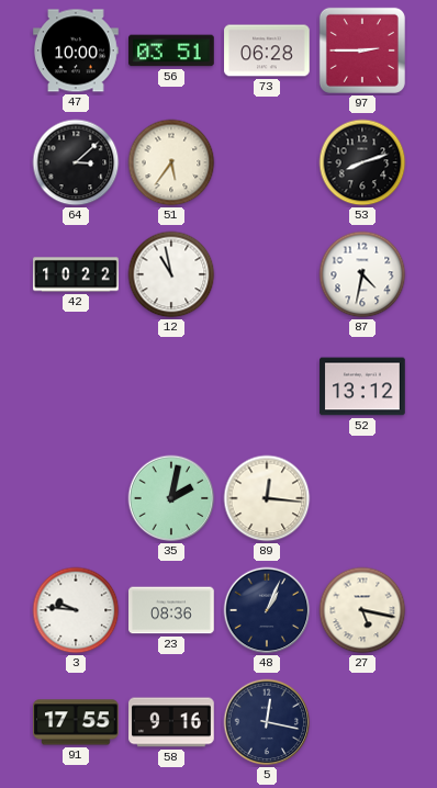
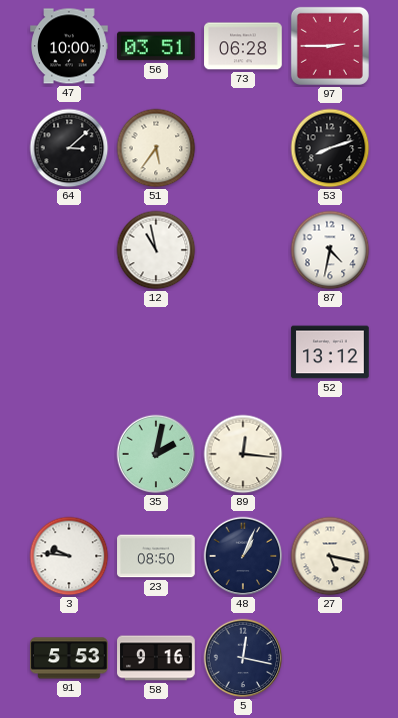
42: 10:22 -> none (76, 274)
23: 08:36 -> 08:50 (156, 556)
91: 17:55 -> 5:53 (69, 658)
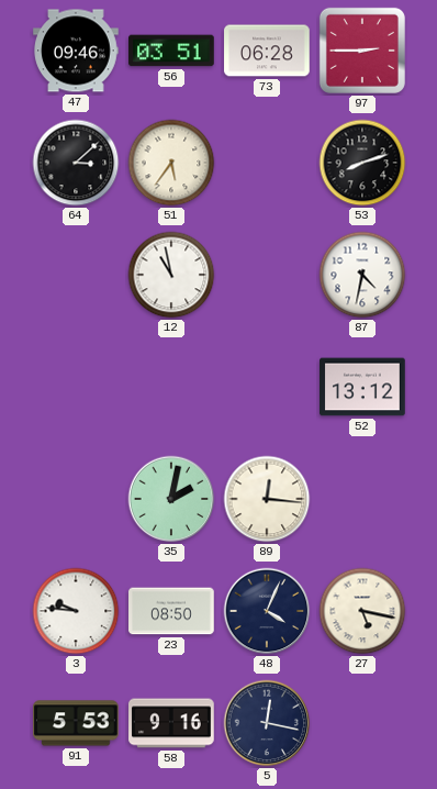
47: 10:00 -> 09:46 (76, 51)
48: 1:04 -> 4:04 (267, 611)
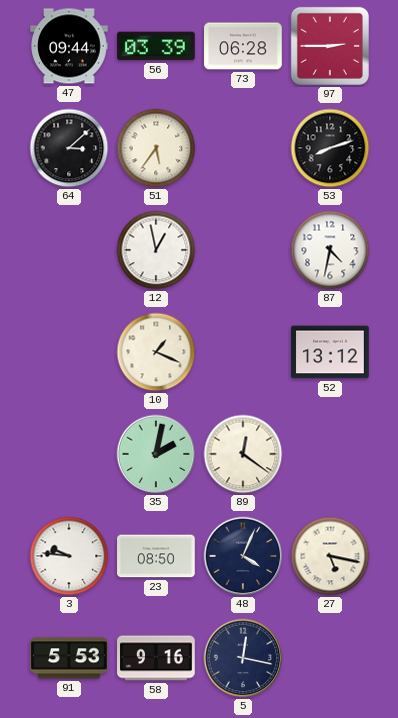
47: 09:46 -> 09:44 (69, 46)
56: 03:51 -> 03:39 (156, 46)
12: 10:58 -> 12:58 (156, 250)
10: none -> 1:19 (156, 352)
89: 12:16 -> 12:21 (243, 454)
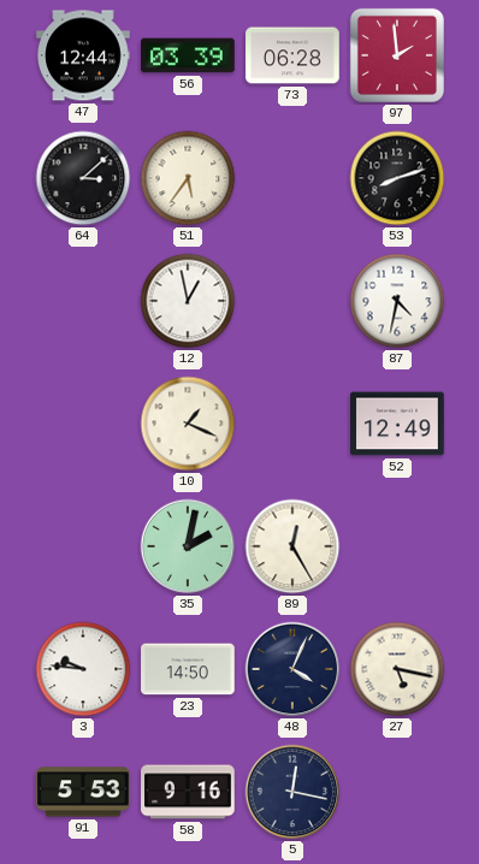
47: 09:44 -> 12:44 (83, 55)
97: 2:45 -> 1:59 (397, 55)
52: 13:12 -> 12:49 (397, 424)
89: 12:21 -> 12:25 (292, 546)
23: 08:50 -> 14:50 (188, 669)
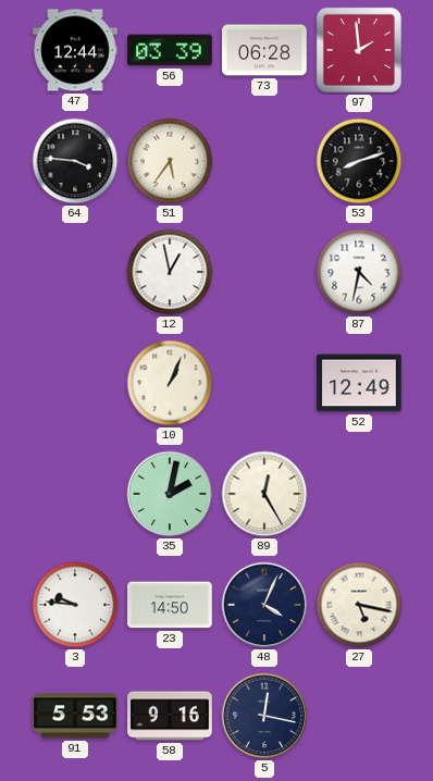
64: 3:08 -> 3:46 (75, 161)
10: 1:19 -> 1:04 (170, 383)
